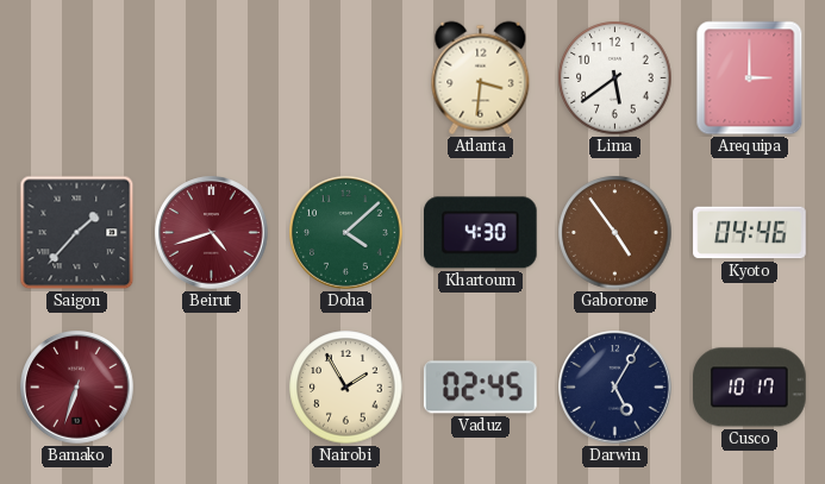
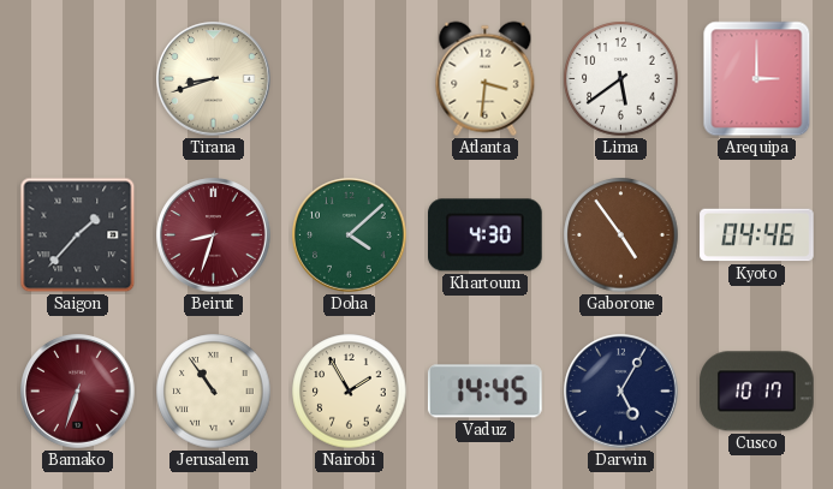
Tirana: none -> 8:42 (214, 79)
Beirut: 4:42 -> 8:33 (214, 235)
Jerusalem: none -> 10:54 (214, 392)
Vaduz: 02:45 -> 14:45 (484, 392)
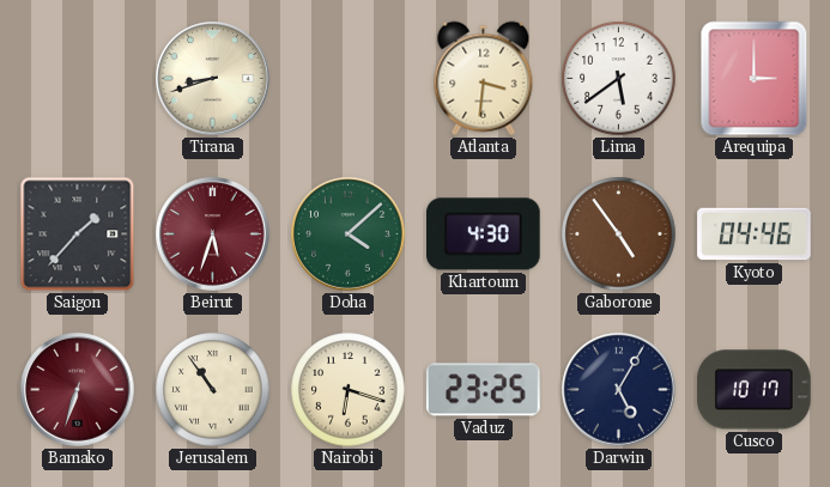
Beirut: 8:33 -> 5:33 (213, 235)
Nairobi: 1:55 -> 6:18 (349, 390)
Vaduz: 14:45 -> 23:25 (483, 390)
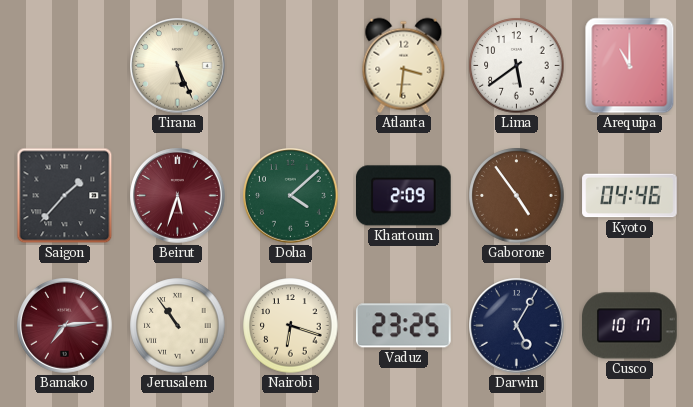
Tirana: 8:42 -> 5:26 (178, 66)
Arequipa: 3:00 -> 11:00 (630, 66)
Khartoum: 4:30 -> 2:09 (404, 196)
Bamako: 6:33 -> 7:14 (65, 326)
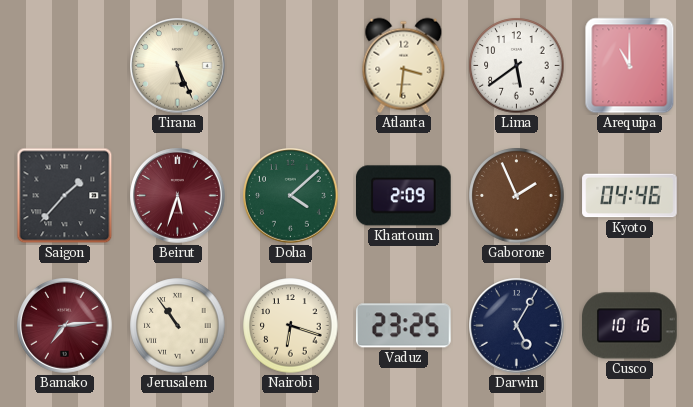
Gaborone: 4:54 -> 1:56 (517, 196)
Cusco: 10:17 -> 10:16 (630, 326)
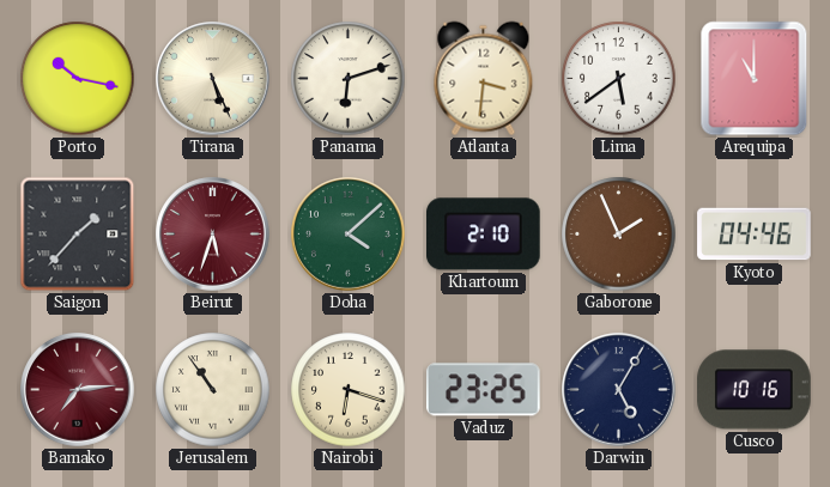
Porto: none -> 10:17 (78, 79)
Panama: none -> 6:12 (349, 79)
Khartoum: 2:09 -> 2:10 (484, 235)
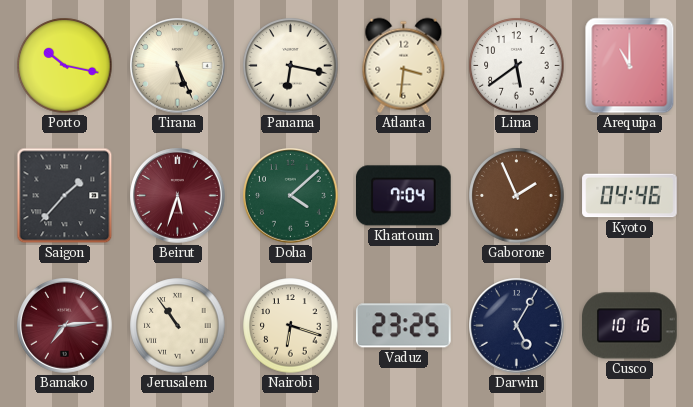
Panama: 6:12 -> 6:17 (291, 66)
Khartoum: 2:10 -> 7:04 (404, 196)
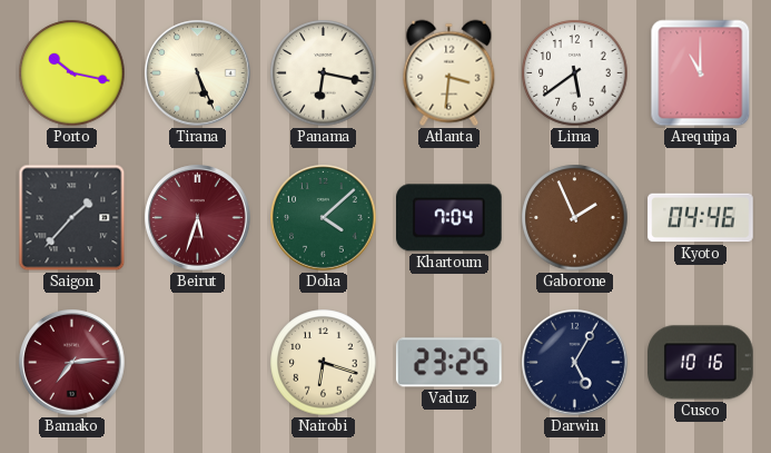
Jerusalem: 10:54 -> none (178, 326)
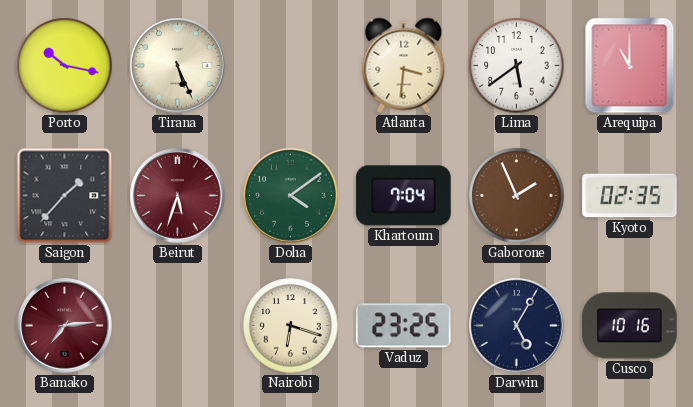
Panama: 6:17 -> none (324, 73)
Doha: 4:08 -> 4:09 (291, 196)
Kyoto: 04:46 -> 02:35 (630, 196)
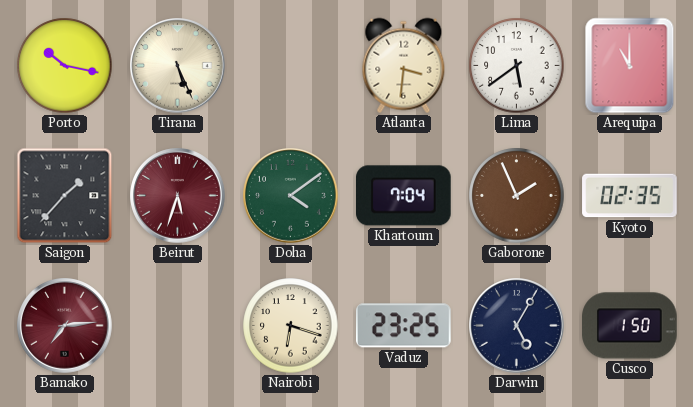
Cusco: 10:16 -> 1:50 (630, 326)
